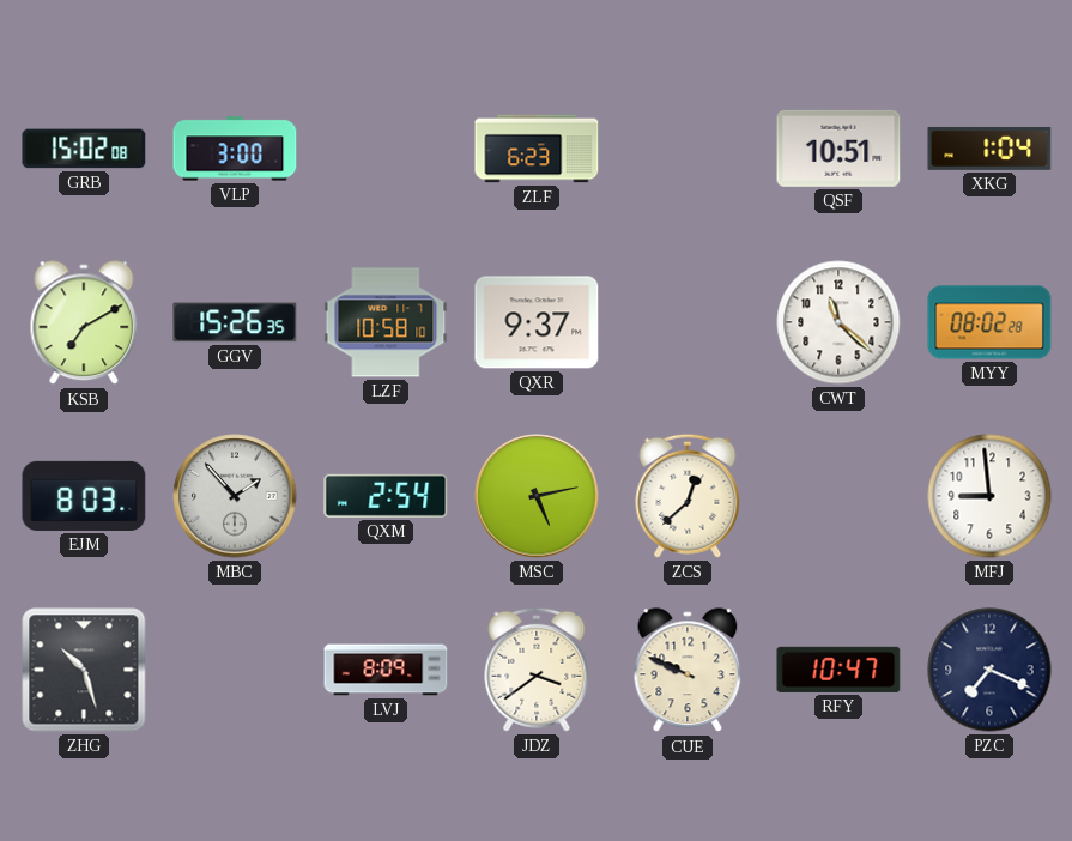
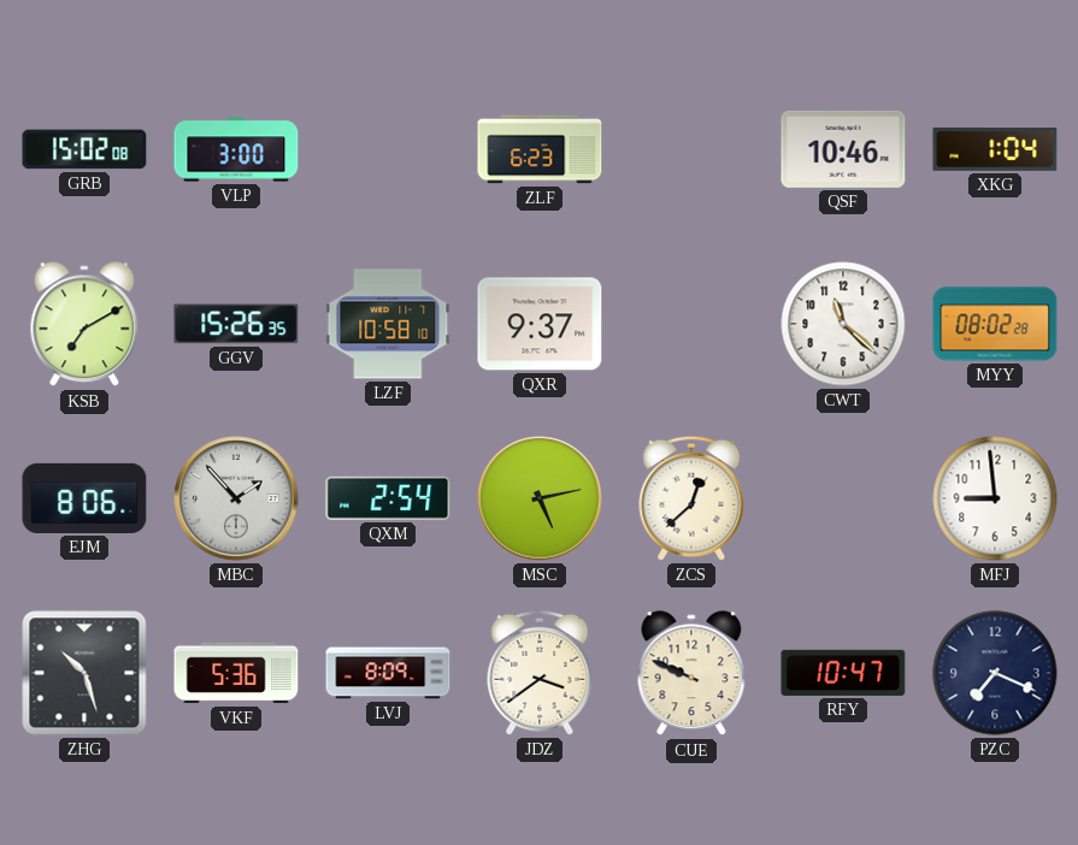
QSF: 10:51 -> 10:46 (843, 149)
EJM: 8:03 -> 8:06 (84, 498)
VKF: none -> 5:36 (236, 673)
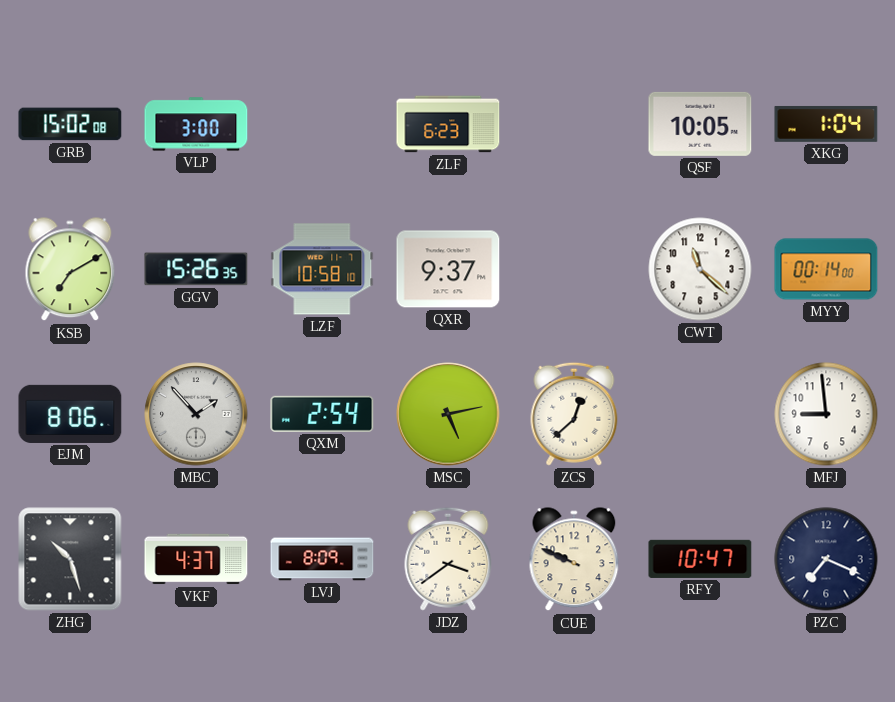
QSF: 10:46 -> 10:05 (700, 124)
MYY: 08:02 -> 00:14 (826, 269)
VKF: 5:36 -> 4:37 (196, 559)
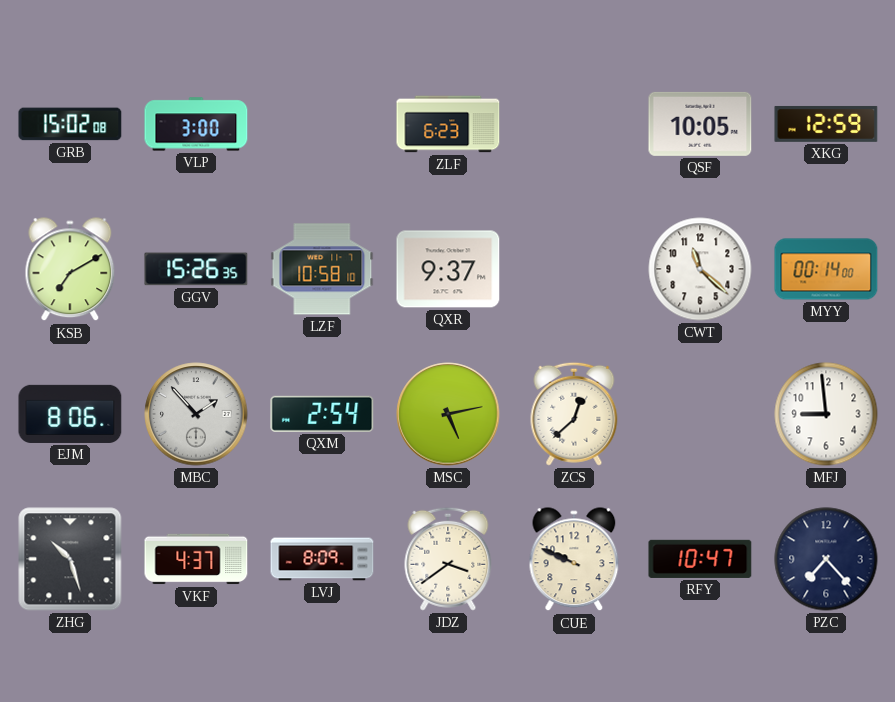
XKG: 1:04 -> 12:59 (826, 124)
PZC: 7:19 -> 7:23 (826, 559)
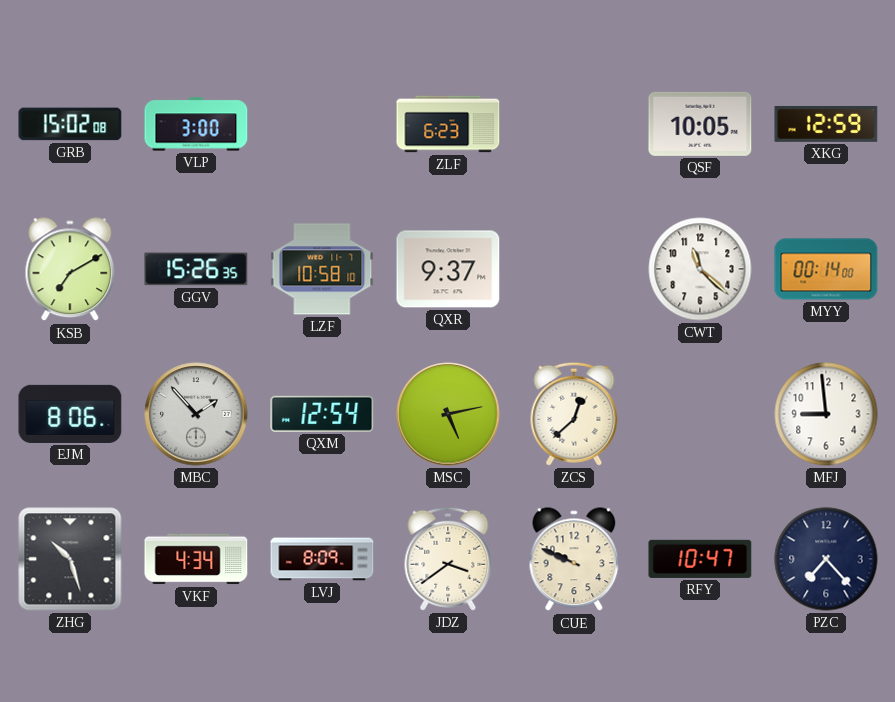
QXM: 2:54 -> 12:54 (322, 414)
VKF: 4:37 -> 4:34 (196, 559)
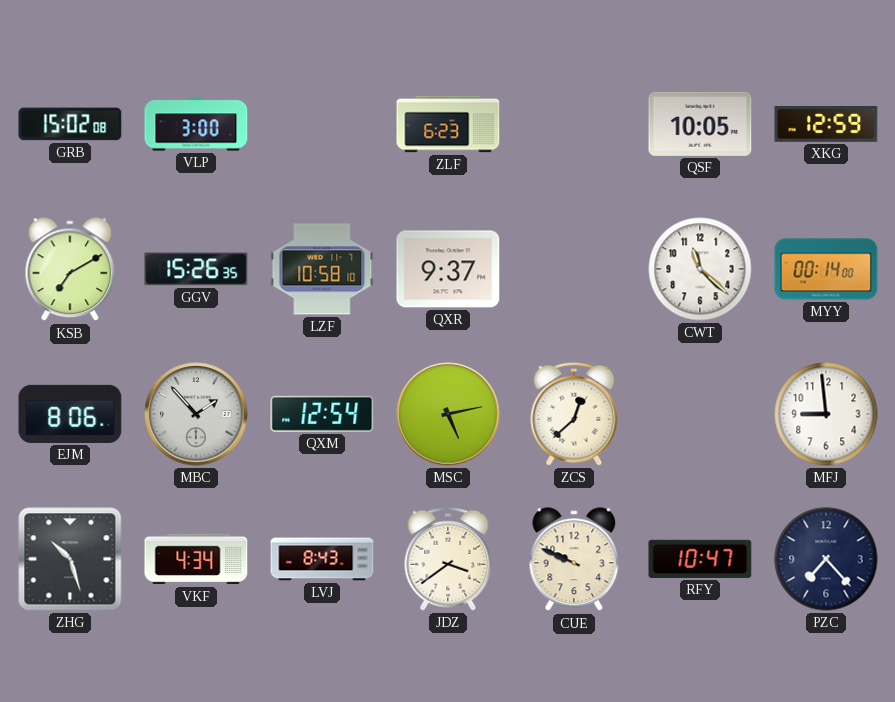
LVJ: 8:09 -> 8:43 (322, 559)
